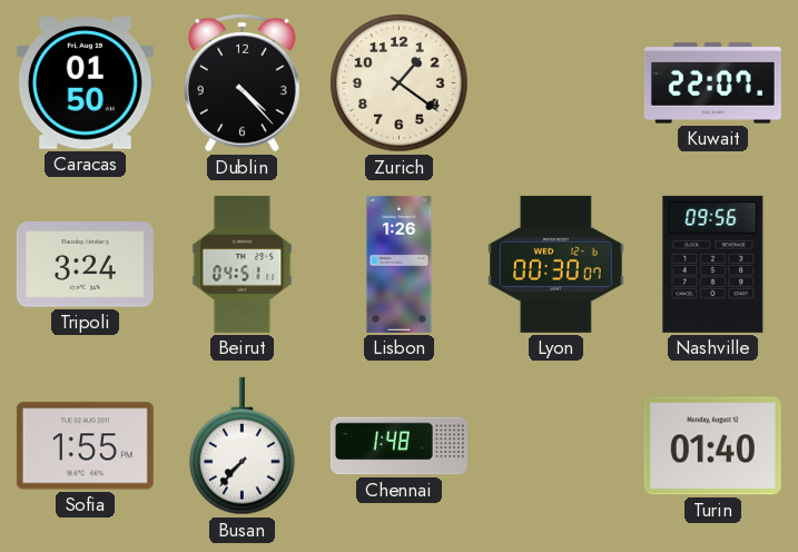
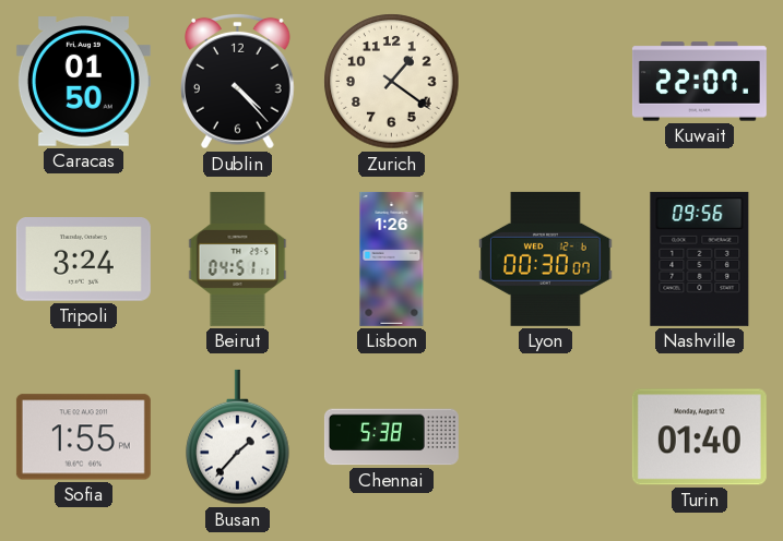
Busan: 7:37 -> 1:37 (238, 437)
Chennai: 1:48 -> 5:38 (391, 437)
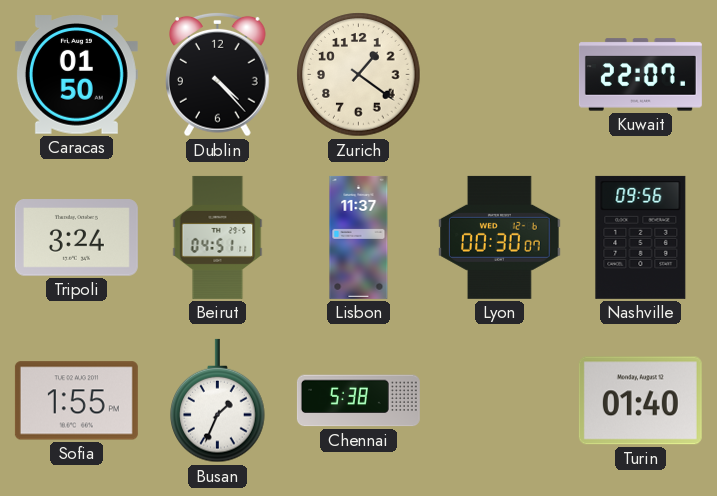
Lisbon: 1:26 -> 11:37 (359, 237)
Busan: 1:37 -> 1:34 (218, 401)
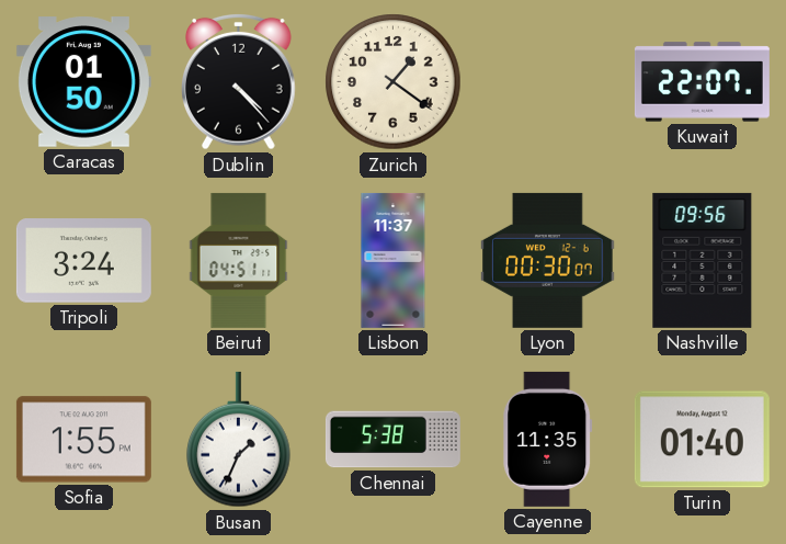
Cayenne: none -> 11:35 (548, 439)
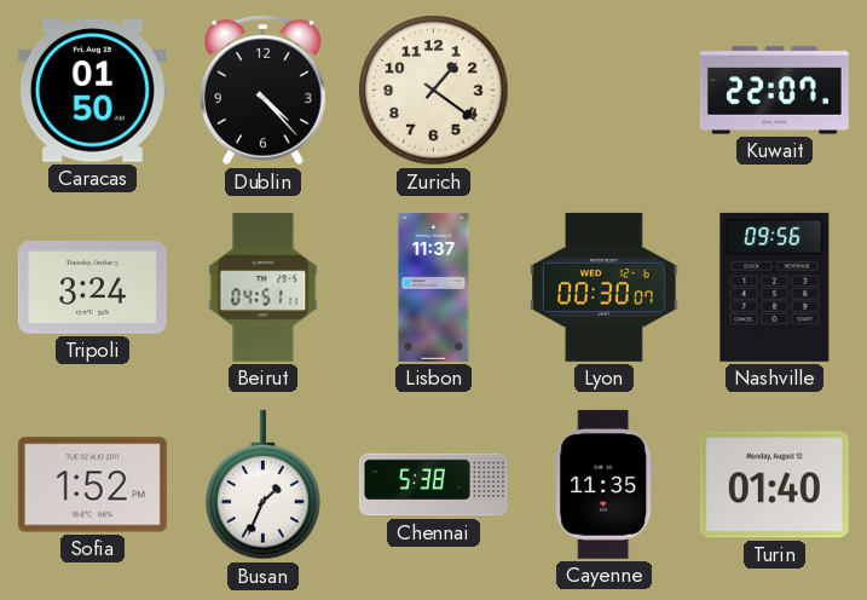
Sofia: 1:55 -> 1:52 (92, 485)
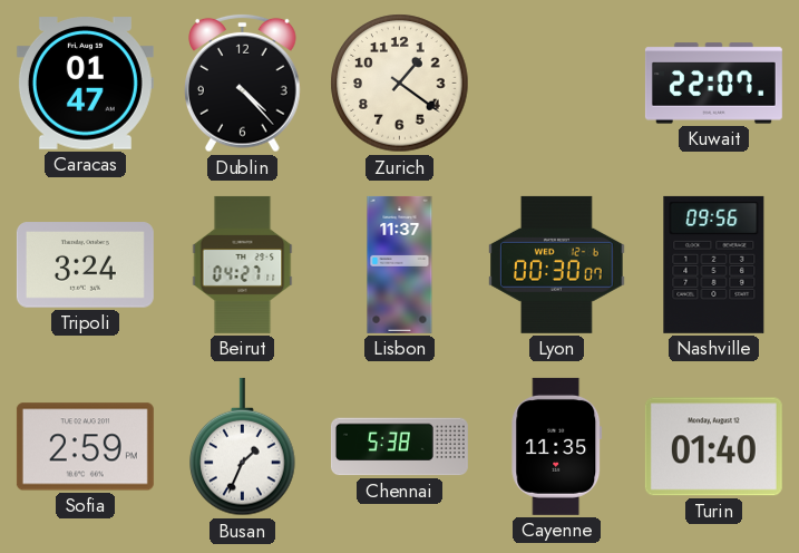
Caracas: 01:50 -> 01:47 (85, 84)
Beirut: 04:51 -> 04:27 (243, 264)
Sofia: 1:52 -> 2:59 (85, 447)
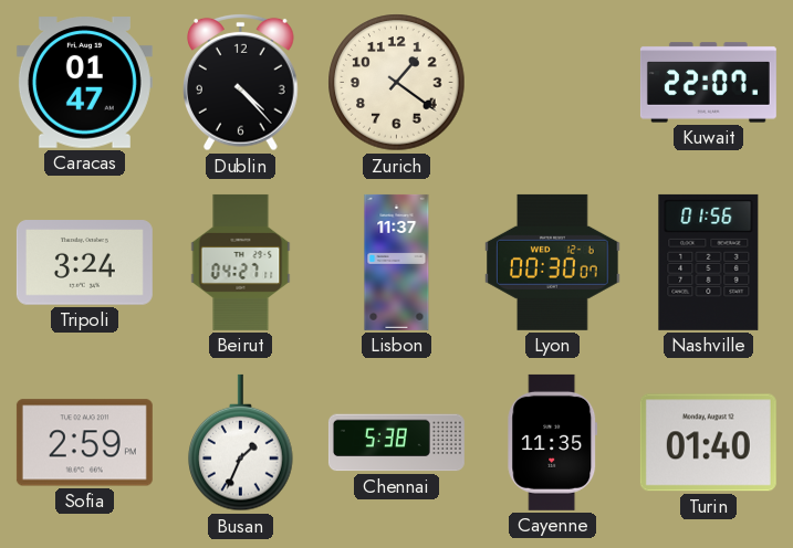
Nashville: 09:56 -> 01:56 (709, 262)
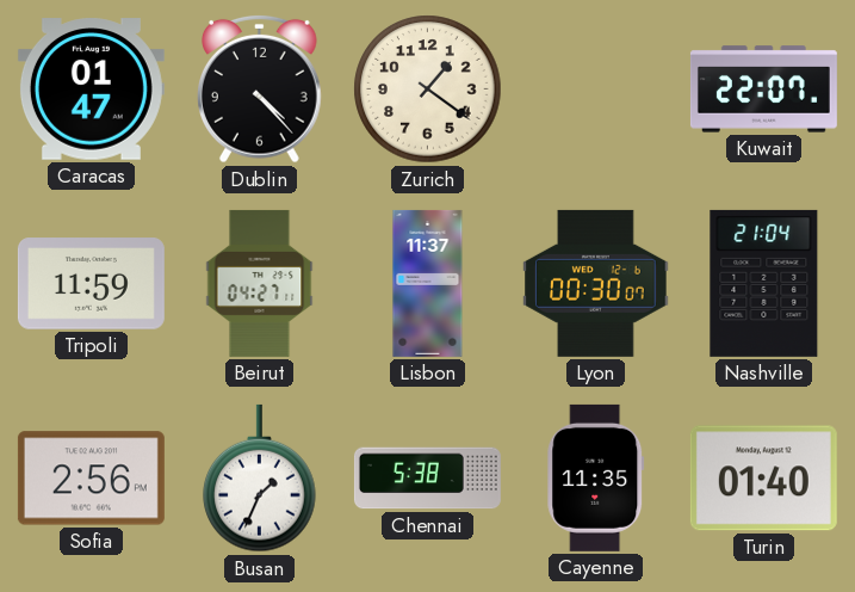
Tripoli: 3:24 -> 11:59 (91, 284)
Nashville: 01:56 -> 21:04 (764, 283)
Sofia: 2:59 -> 2:56 (91, 479)
